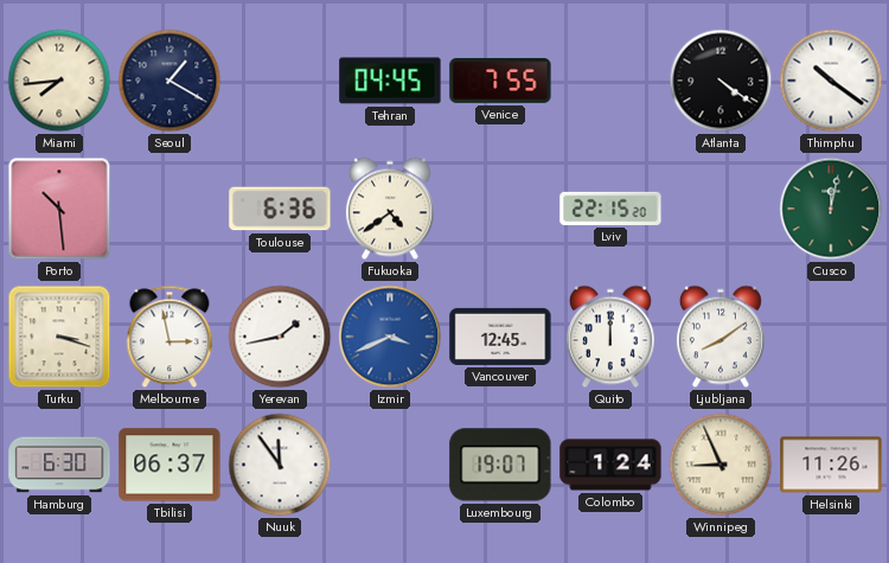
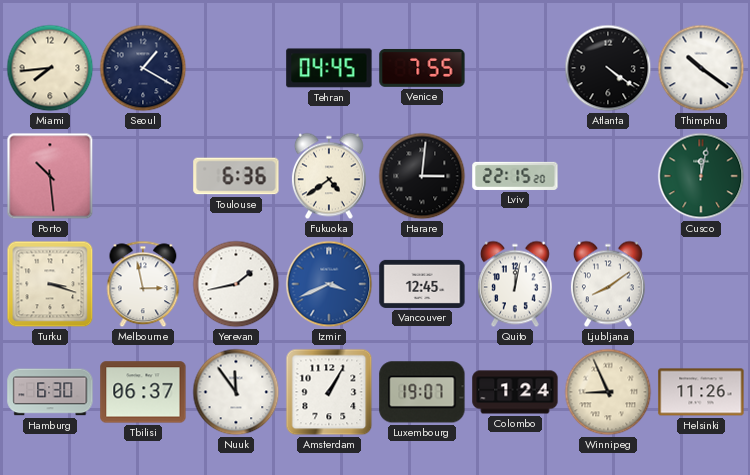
Harare: none -> 3:01 (422, 176)
Quito: 12:00 -> 12:02 (515, 284)
Amsterdam: none -> 1:05 (329, 392)
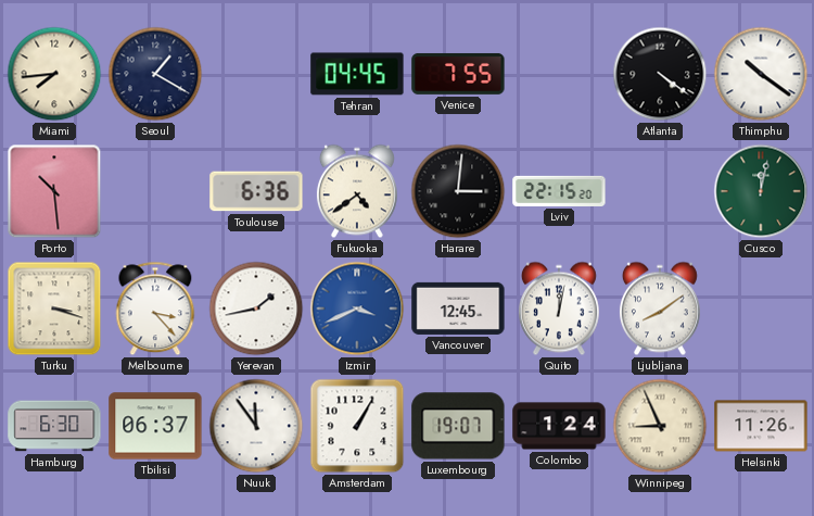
Melbourne: 2:58 -> 3:23 (155, 309)
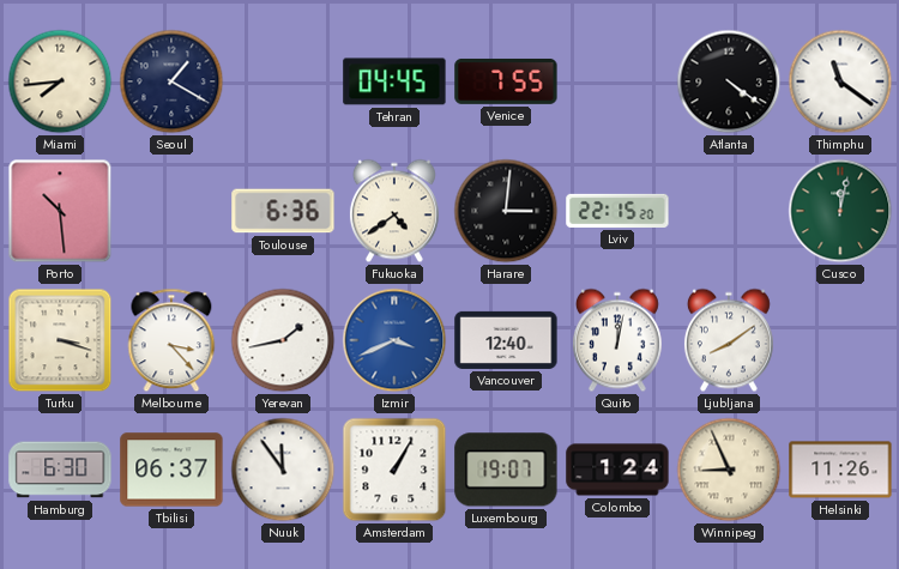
Thimphu: 10:21 -> 11:21 (840, 81)
Vancouver: 12:45 -> 12:40 (506, 340)
